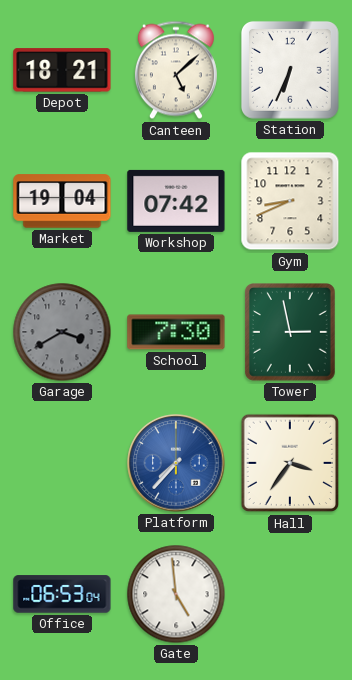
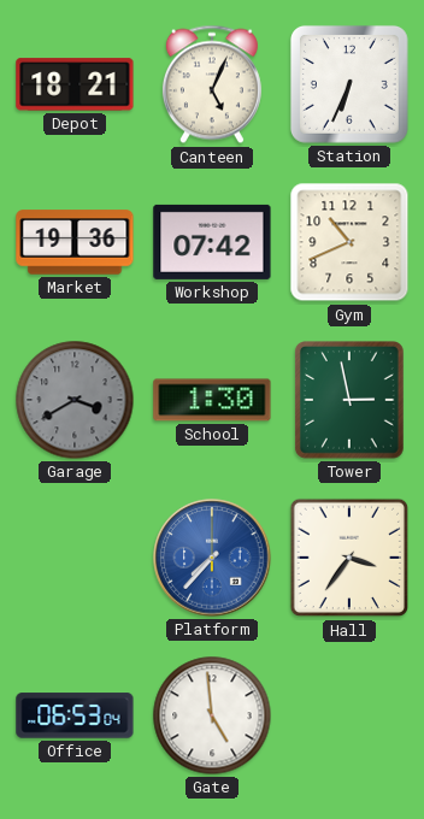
Canteen: 5:08 -> 5:04 (212, 84)
Market: 19:04 -> 19:36 (75, 242)
Gym: 8:41 -> 10:41 (349, 242)
School: 7:30 -> 1:30 (212, 400)
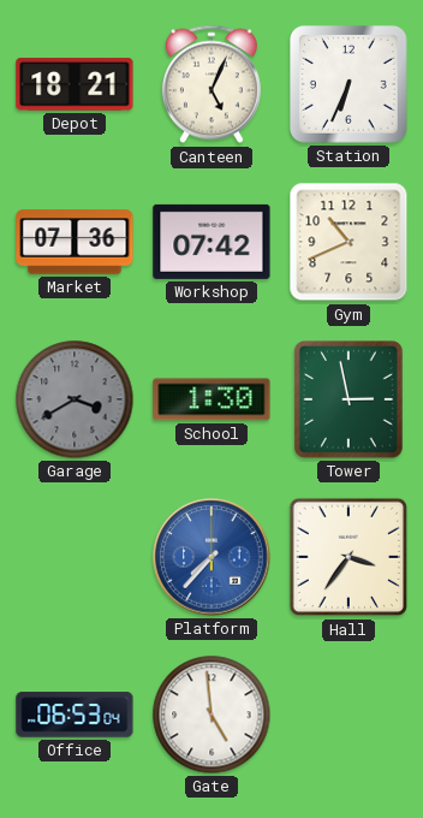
Market: 19:36 -> 07:36 (75, 242)
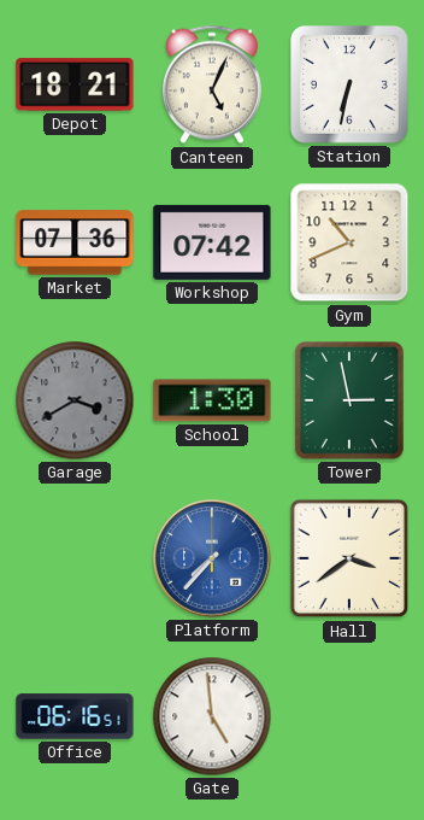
Station: 6:34 -> 6:32 (349, 84)
Hall: 3:36 -> 3:39 (349, 558)
Office: 06:53 -> 06:16 (75, 716)
